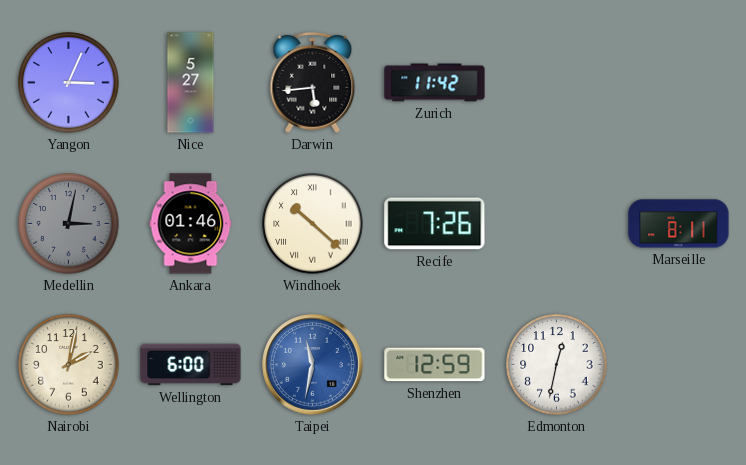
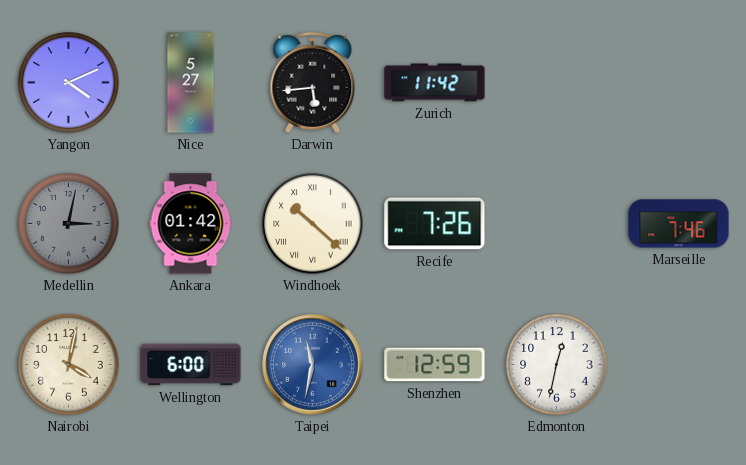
Yangon: 3:04 -> 4:11 (69, 83)
Ankara: 01:46 -> 01:42 (191, 224)
Marseille: 8:11 -> 7:46 (679, 224)
Nairobi: 2:02 -> 4:02 (69, 365)
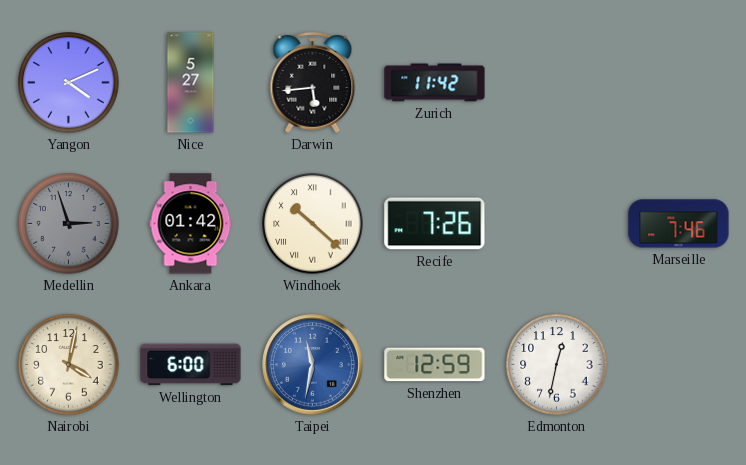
Medellin: 3:02 -> 2:57 (69, 224)
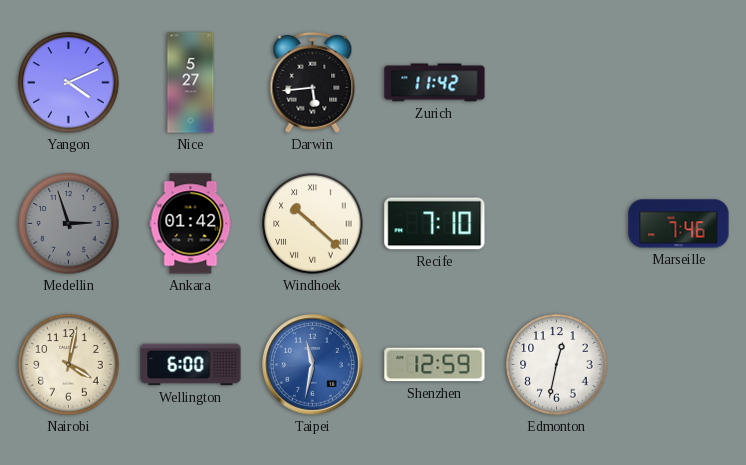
Recife: 7:26 -> 7:10 (435, 224)
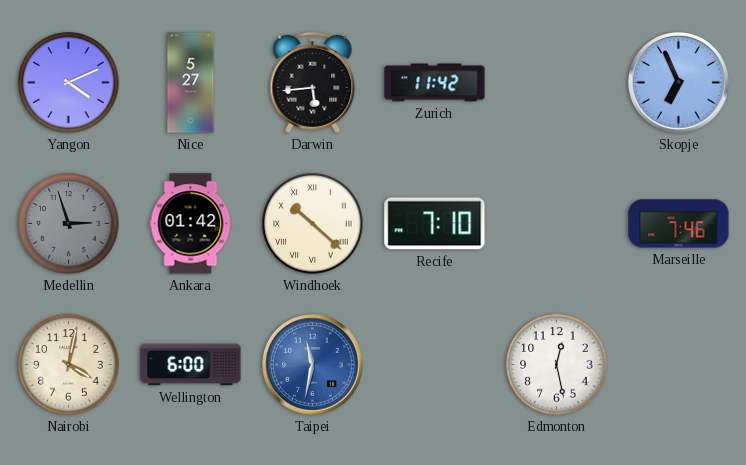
Skopje: none -> 6:56 (679, 83)
Shenzhen: 12:59 -> none (435, 365)
Edmonton: 12:32 -> 12:28 (557, 365)
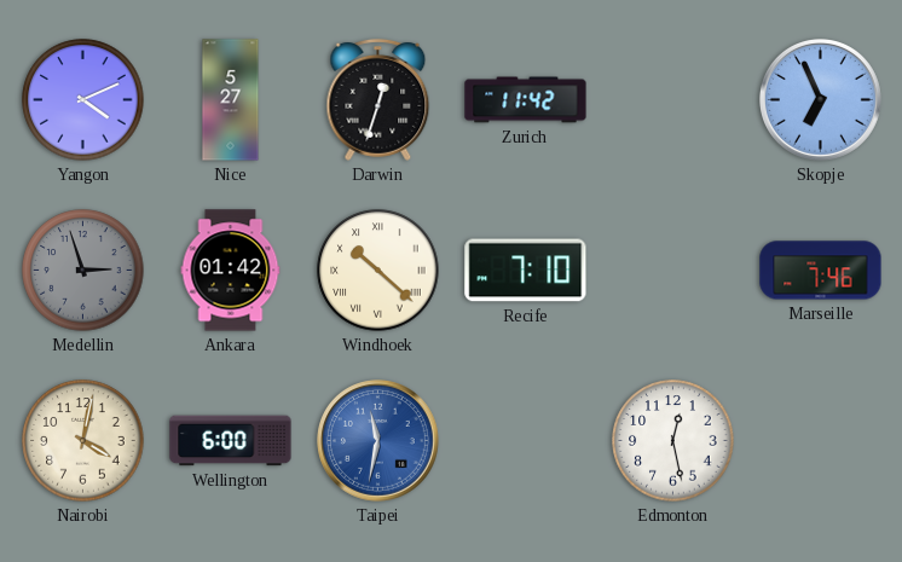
Darwin: 5:44 -> 12:33 (378, 99)
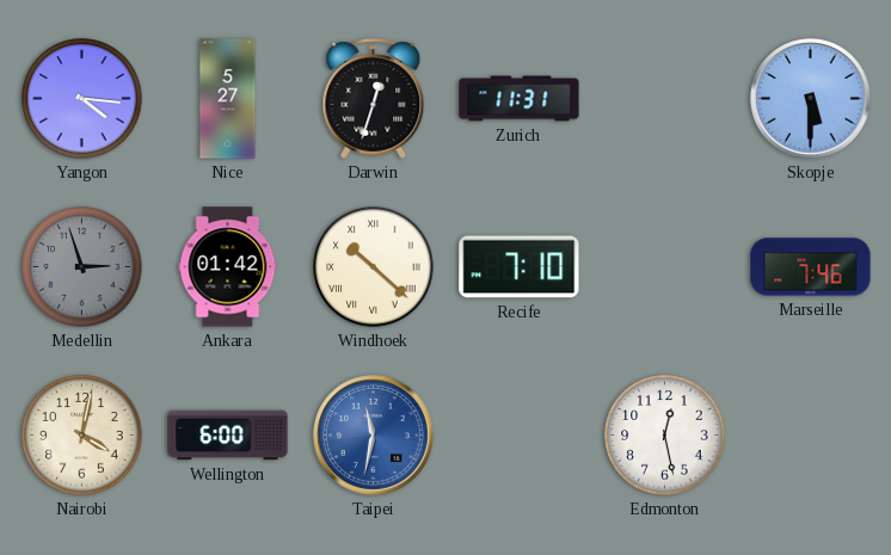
Yangon: 4:11 -> 4:16 (82, 99)
Zurich: 11:42 -> 11:31 (520, 99)
Skopje: 6:56 -> 5:30 (811, 99)
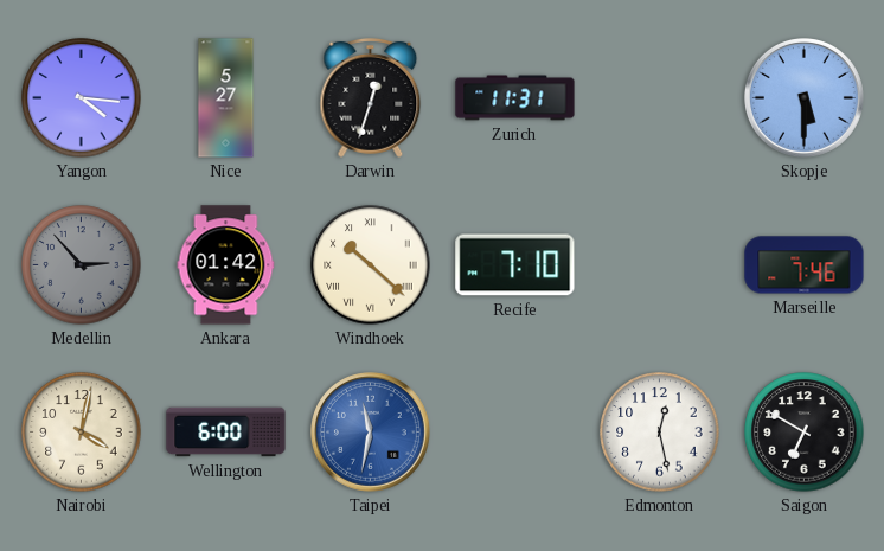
Medellin: 2:57 -> 2:53 (82, 265)
Saigon: none -> 6:50 (805, 433)
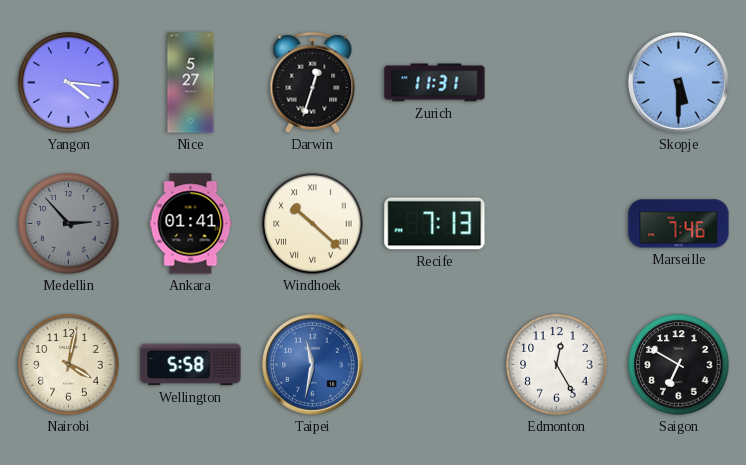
Ankara: 01:42 -> 01:41 (191, 224)
Recife: 7:10 -> 7:13 (435, 224)
Wellington: 6:00 -> 5:58 (191, 365)
Edmonton: 12:28 -> 12:25 (557, 365)
